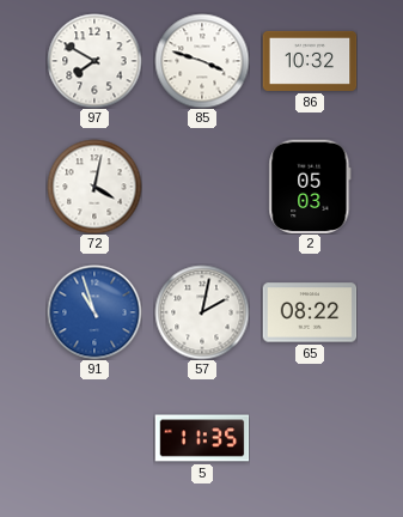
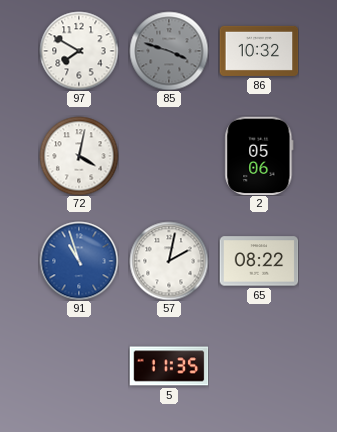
85 dial: white -> grey (169, 51)
2: 05:03 -> 05:06 (259, 156)
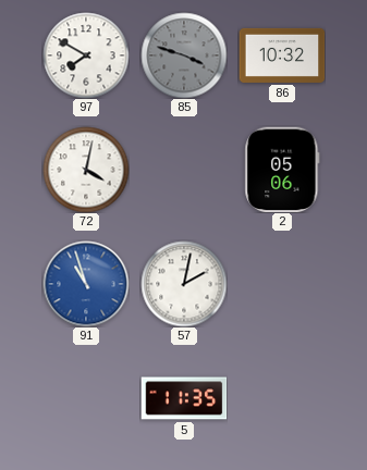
65: 08:22 -> none (259, 261)
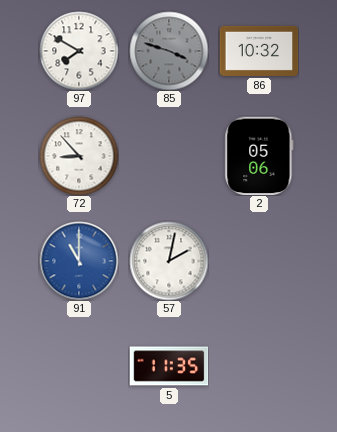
72: 4:02 -> 8:53 (79, 156)
91: 10:57 -> 11:00 (79, 261)
